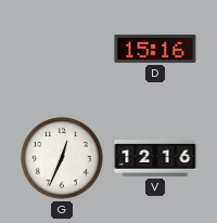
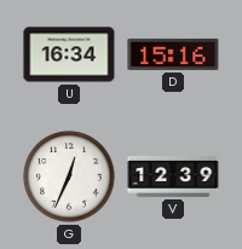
U: none -> 16:34 (69, 54)
V: 12:16 -> 12:39 (173, 176)
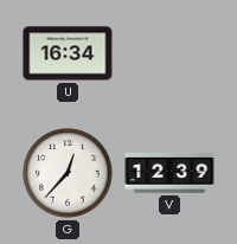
D: 15:16 -> none (173, 54)
G: 12:34 -> 12:37 (68, 173)
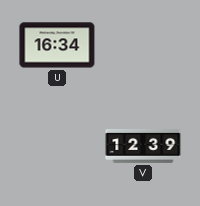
G: 12:37 -> none (68, 173)
